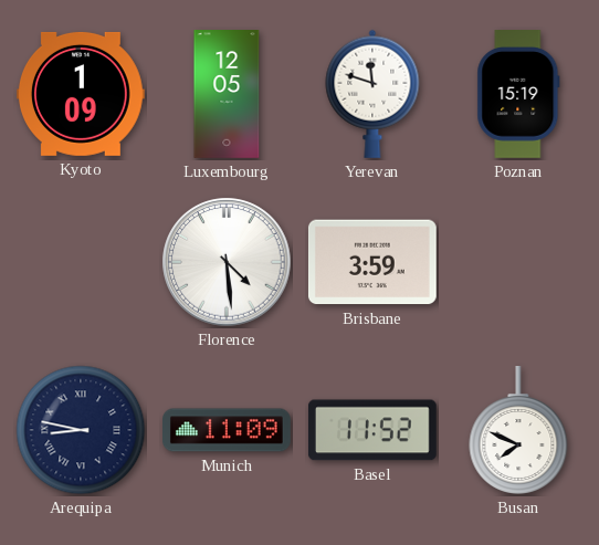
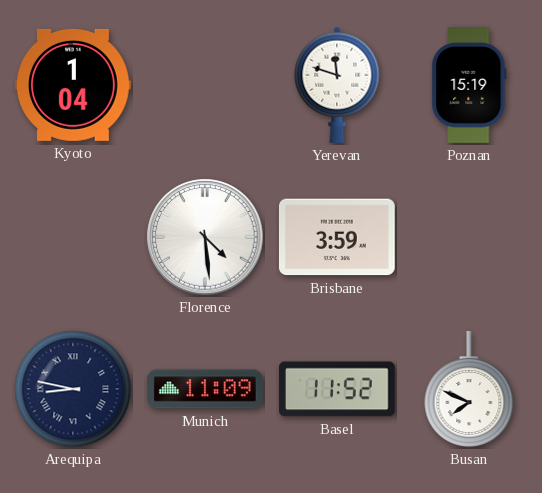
Kyoto: 1:09 -> 1:04 (73, 85)
Luxembourg: 12:05 -> none (227, 95)
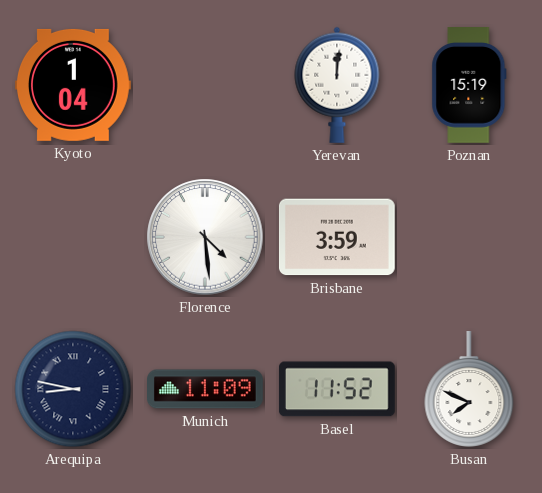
Yerevan: 11:48 -> 12:01 (337, 85)
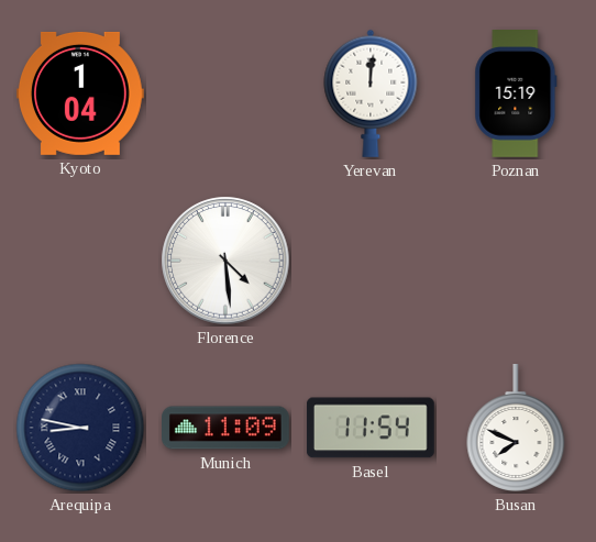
Brisbane: 3:59 -> none (337, 237)
Basel: 11:52 -> 11:54 (371, 428)
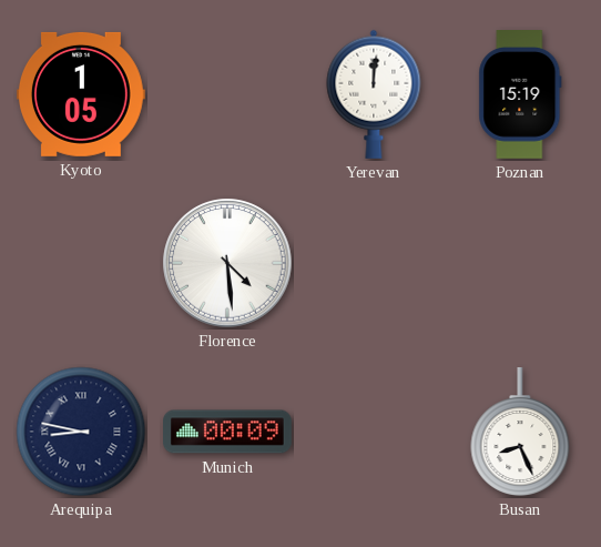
Kyoto: 1:04 -> 1:05 (81, 94)
Munich: 11:09 -> 00:09 (228, 432)
Basel: 11:54 -> none (371, 428)
Busan: 7:49 -> 8:26 (520, 433)
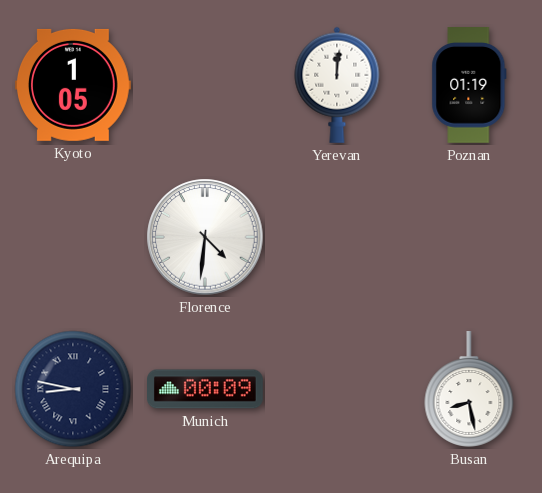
Poznan: 15:19 -> 01:19 (469, 86)
Florence: 4:29 -> 4:31 (205, 237)
Busan: 8:26 -> 8:28 (469, 390)
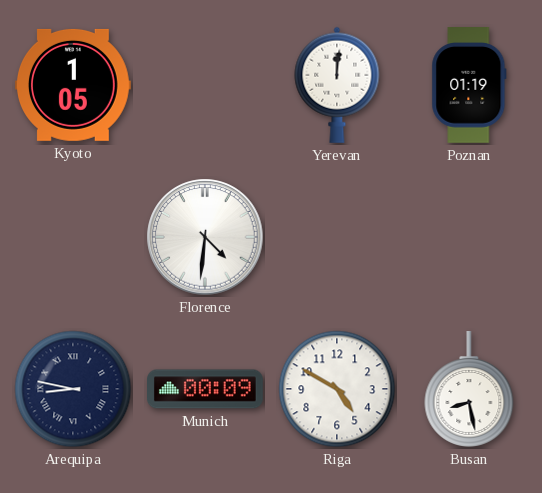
Riga: none -> 4:50 (337, 389)
